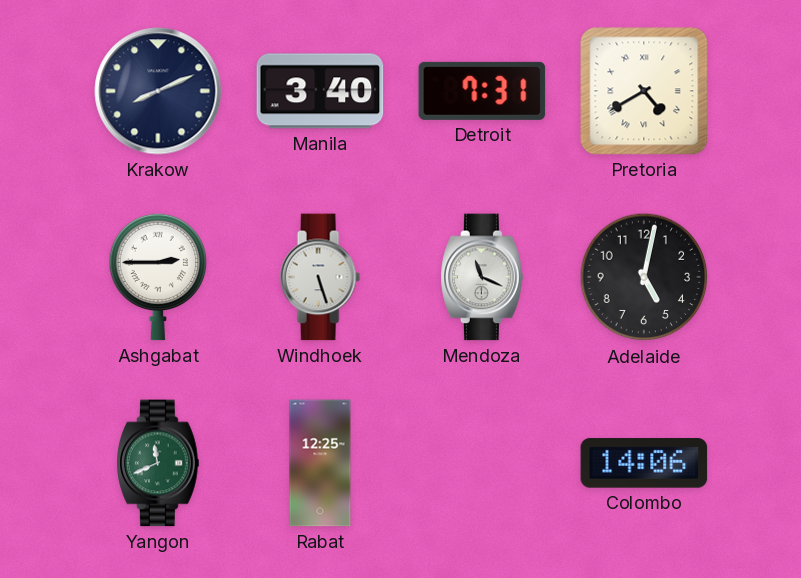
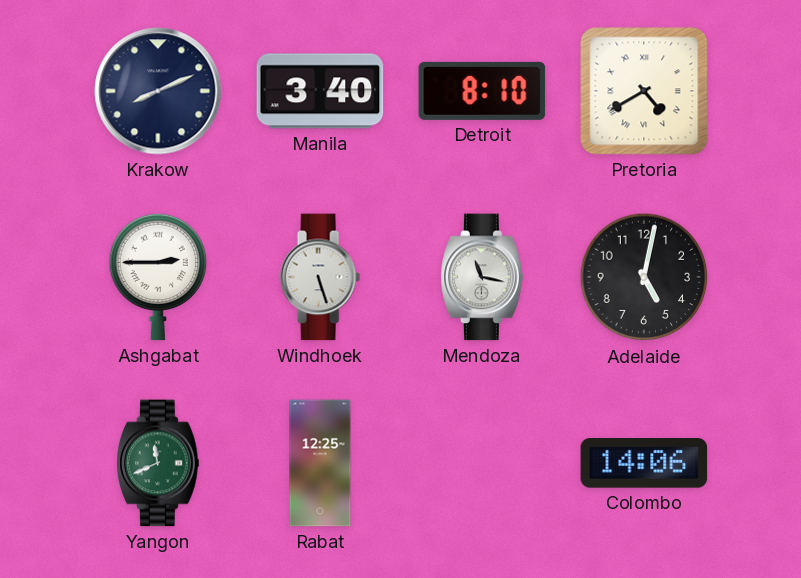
Detroit: 7:31 -> 8:10 (482, 91)
Mendoza: 11:19 -> 11:17 (482, 277)
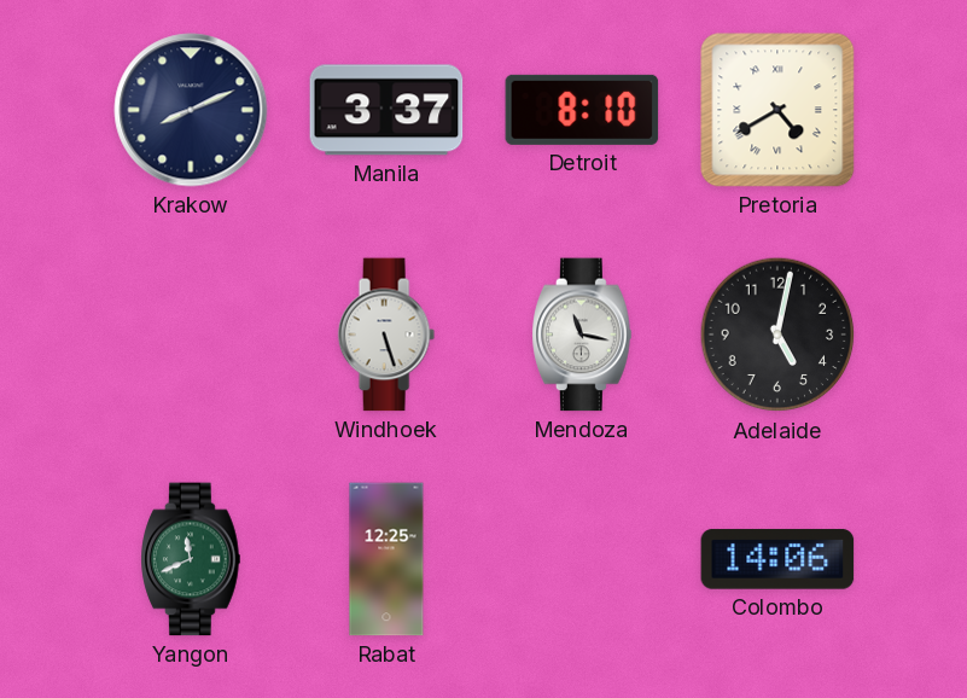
Manila: 3:40 -> 3:37 (386, 110)
Ashgabat: 2:45 -> none (157, 277)
